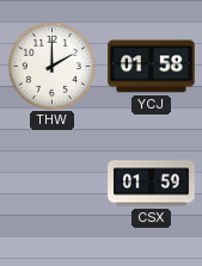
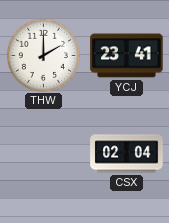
YCJ: 01:58 -> 23:41 (127, 56)
CSX: 01:59 -> 02:04 (127, 154)
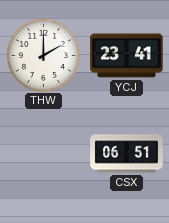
CSX: 02:04 -> 06:51 (127, 154)
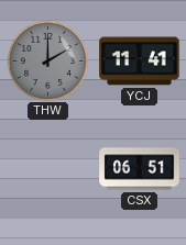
THW dial: white -> grey (47, 60)
YCJ: 23:41 -> 11:41 (140, 62)
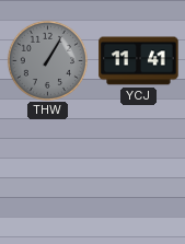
THW: 2:00 -> 1:05 (47, 60)
CSX: 06:51 -> none (140, 169)
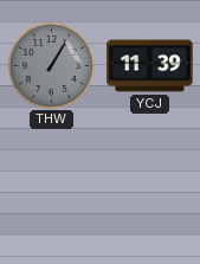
YCJ: 11:41 -> 11:39 (150, 66)
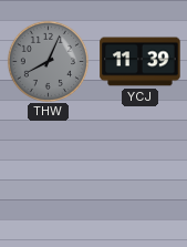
THW: 1:05 -> 8:04 (48, 61)
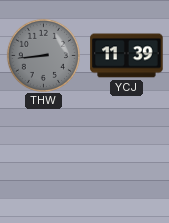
THW: 8:04 -> 8:44 (43, 55)
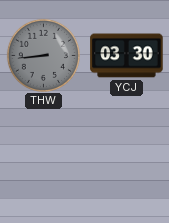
YCJ: 11:39 -> 03:30 (127, 56)
